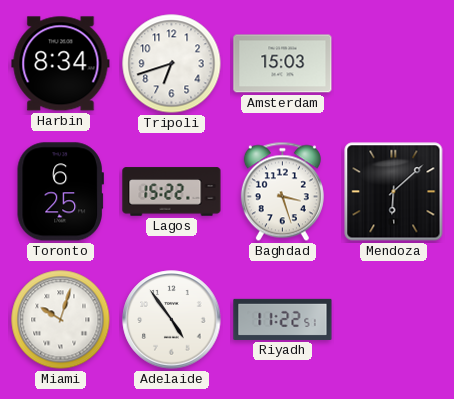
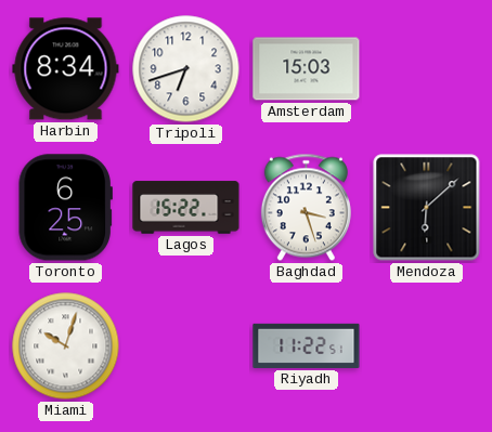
Adelaide: 4:54 -> none (172, 320)
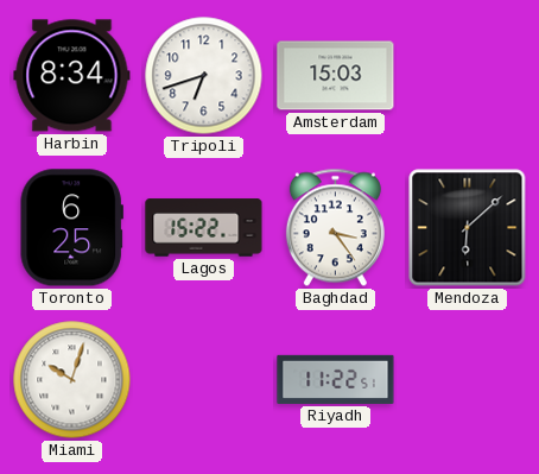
Baghdad: 3:27 -> 3:24 (335, 228)
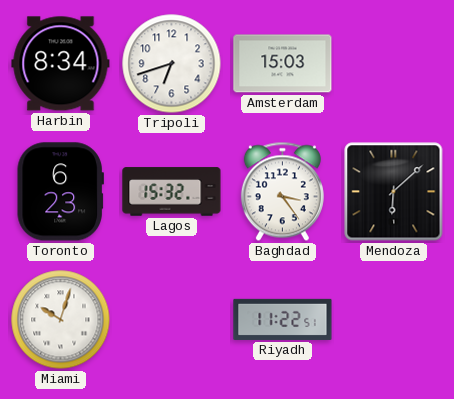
Toronto: 6:25 -> 6:23 (60, 192)
Lagos: 15:22 -> 15:32 (172, 192)
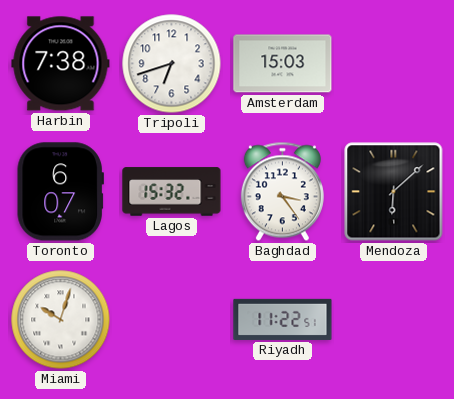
Harbin: 8:34 -> 7:38 (61, 64)
Toronto: 6:23 -> 6:07 (60, 192)
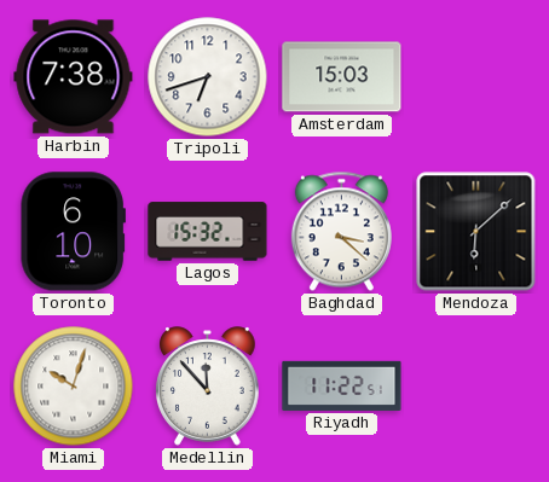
Toronto: 6:07 -> 6:10 (73, 232)
Baghdad: 3:24 -> 3:22 (341, 232)
Medellin: none -> 11:53 (208, 387)
